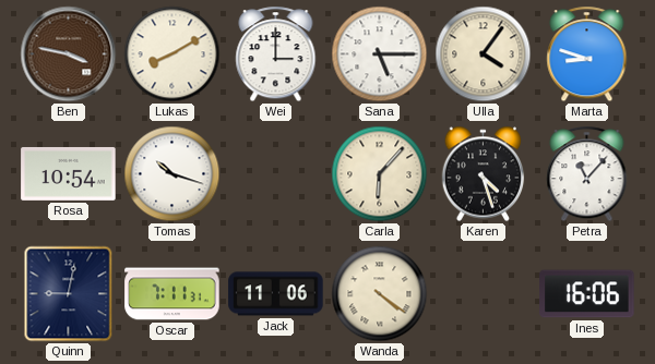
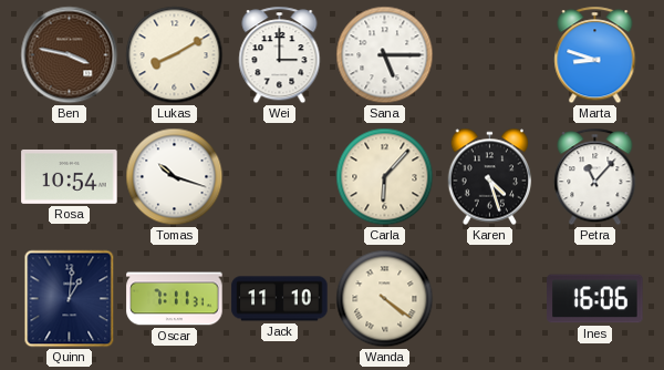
Ulla: 4:06 -> none (484, 54)
Quinn: 9:02 -> 1:01 (70, 299)
Jack: 11:06 -> 11:10 (280, 299)
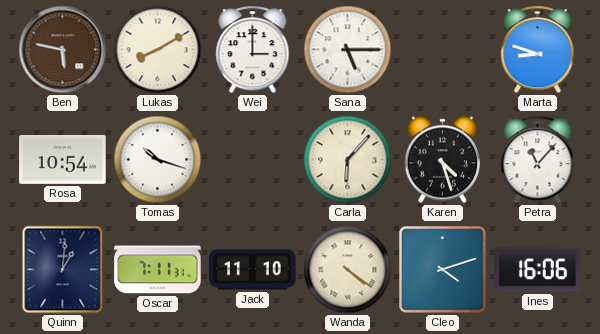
Ben: 3:47 -> 5:47 (63, 50)
Cleo: none -> 4:12 (443, 270)
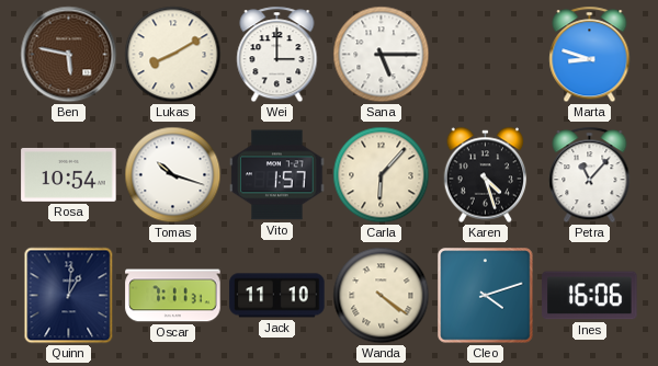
Vito: none -> 1:57 (277, 175)
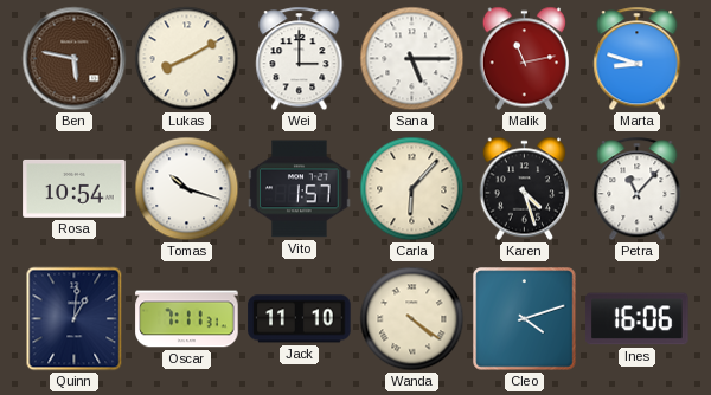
Malik: none -> 11:13 (525, 59)
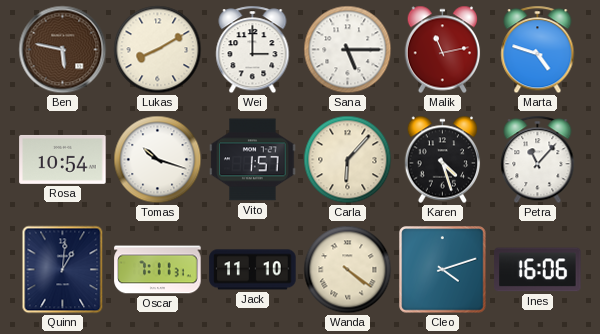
Marta: 8:48 -> 4:48 (538, 50)
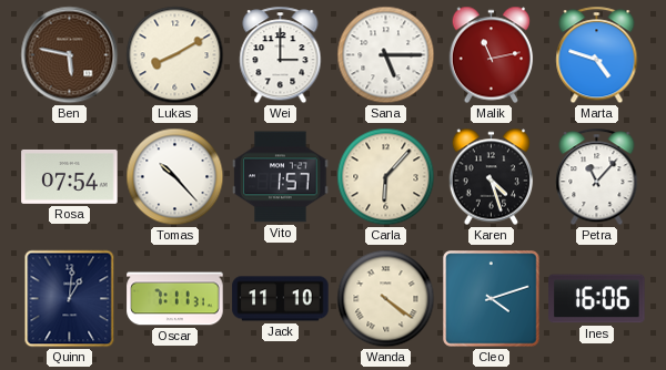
Rosa: 10:54 -> 07:54 (70, 176)
Tomas: 10:18 -> 10:23 (175, 177)
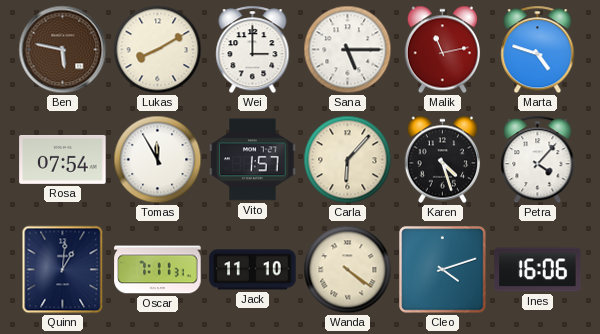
Tomas: 10:23 -> 11:55 (158, 160)
Petra: 11:07 -> 4:07 (538, 160)
